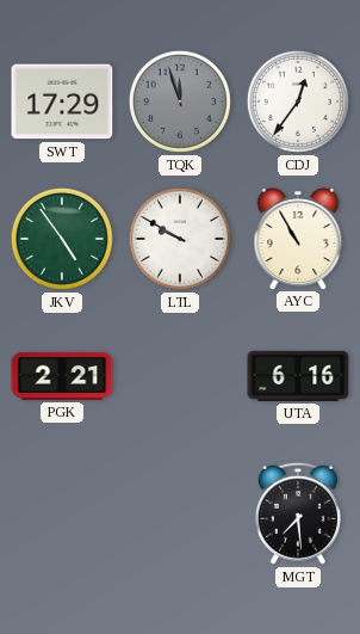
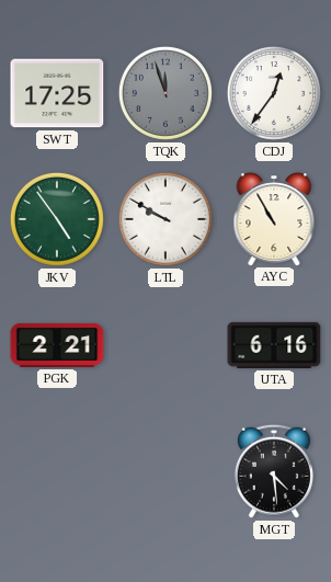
SWT: 17:29 -> 17:25 (57, 93)
MGT: 7:29 -> 4:29 (274, 471)
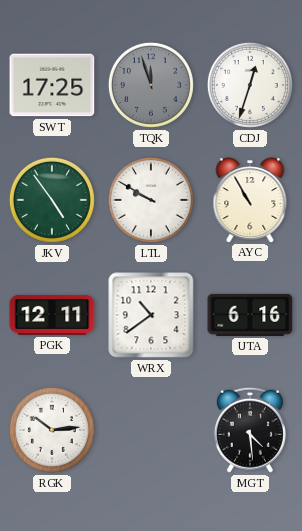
CDJ: 12:36 -> 12:33 (250, 85)
PGK: 2:21 -> 12:11 (52, 315)
WRX: none -> 10:39 (151, 315)
RGK: none -> 10:14 (52, 430)
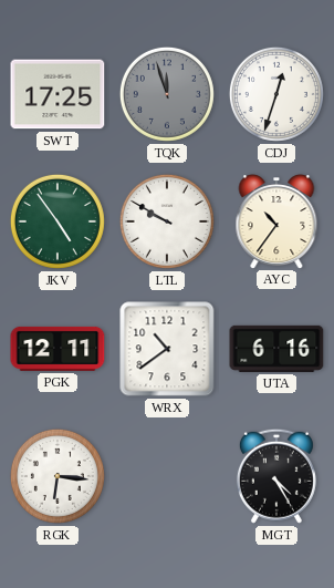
AYC: 10:55 -> 10:36 (276, 221)
RGK: 10:14 -> 6:16 (58, 476)
MGT: 4:29 -> 4:25 (276, 476)
